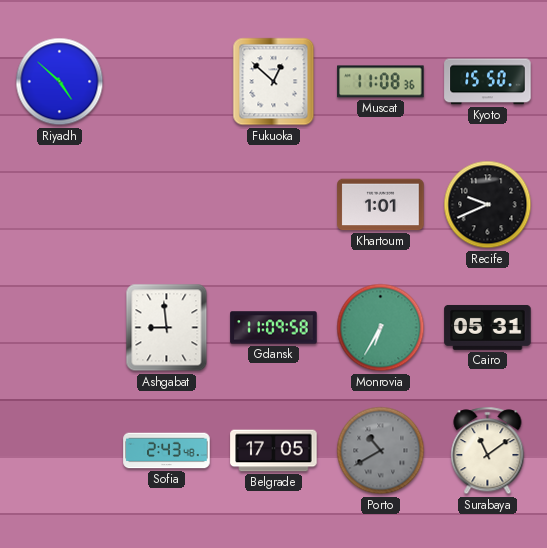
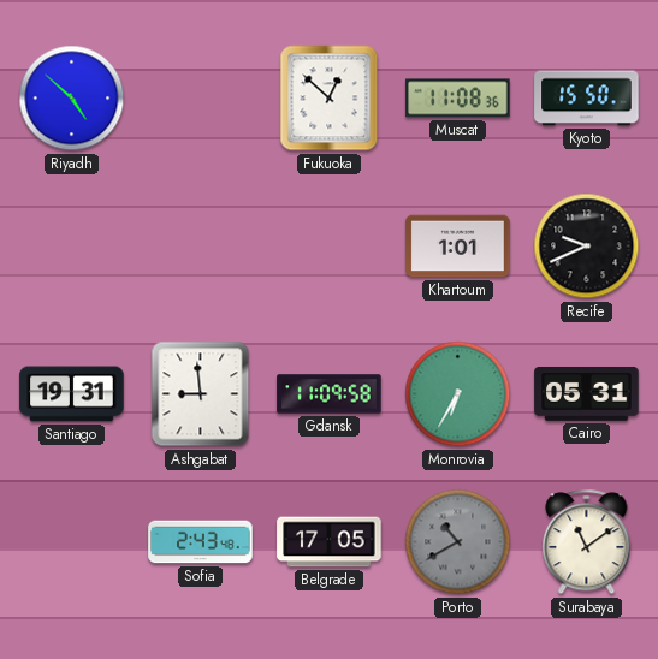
Santiago: none -> 19:31 (72, 394)
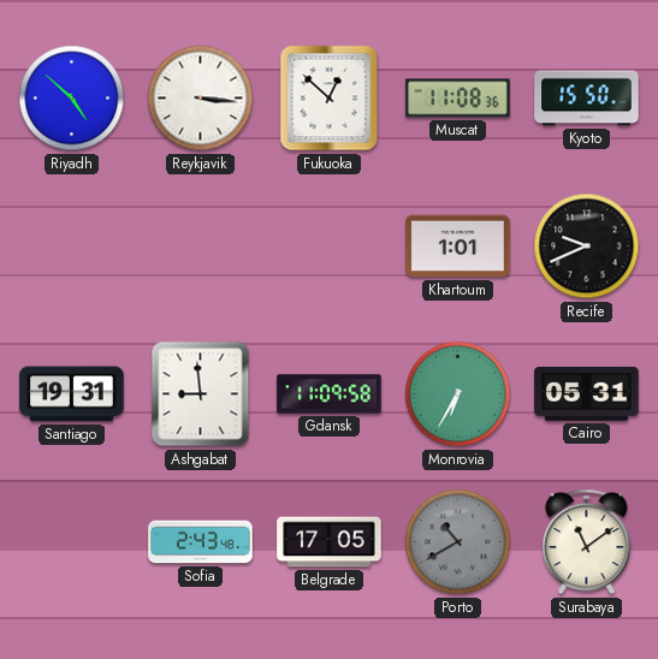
Reykjavik: none -> 3:16 (201, 99)
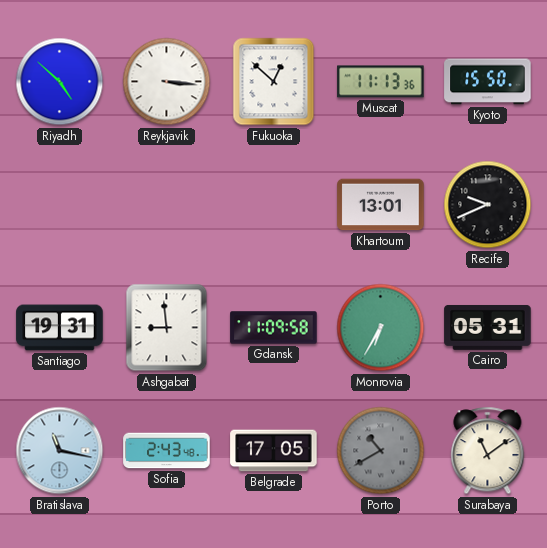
Muscat: 11:08 -> 11:13 (381, 82)
Khartoum: 1:01 -> 13:01 (381, 205)
Bratislava: none -> 11:17 (60, 451)
